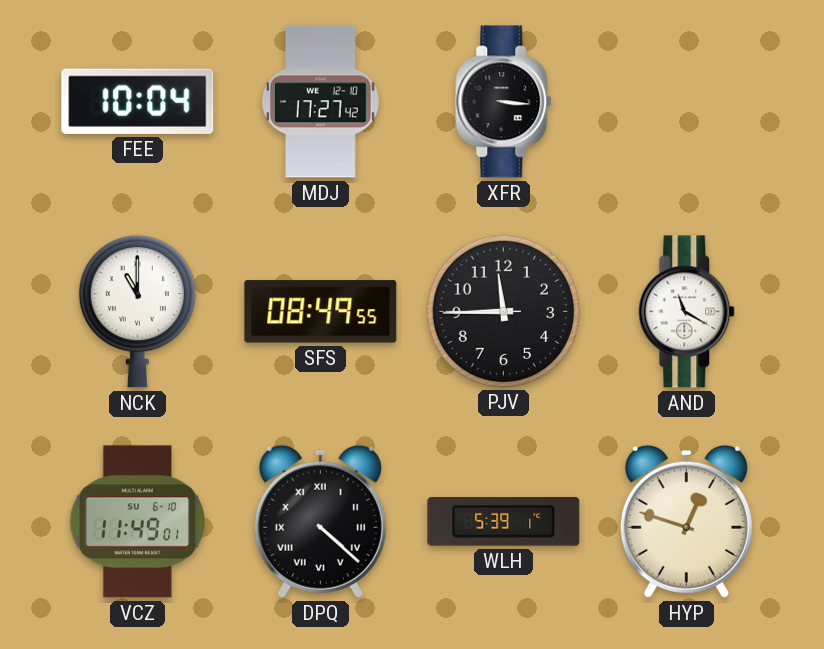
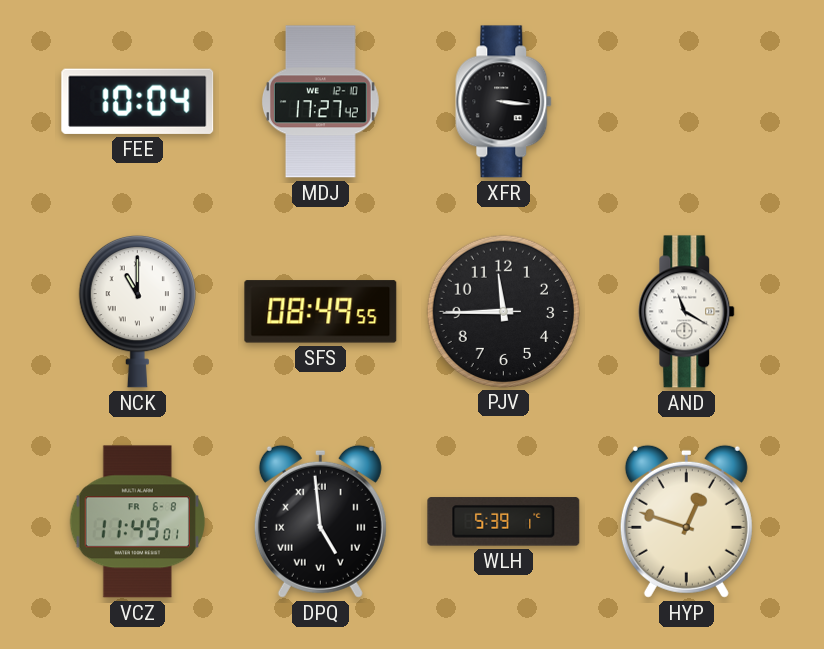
VCZ date: SU 6-10 -> FR 6-8 (137, 522)
DPQ: 4:22 -> 4:59 (320, 521)
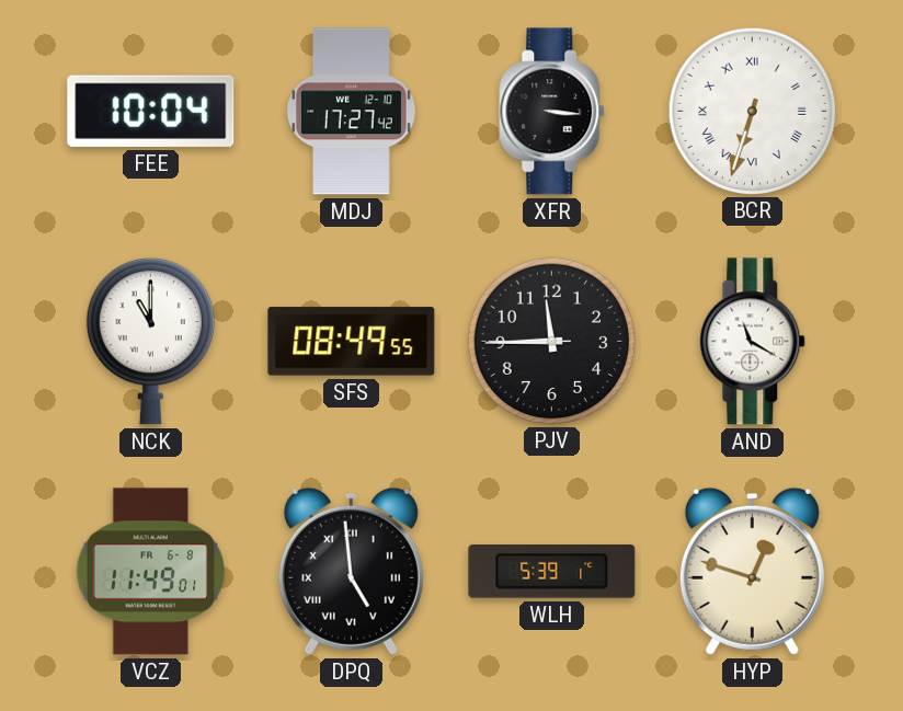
BCR: none -> 6:33 (752, 111)
